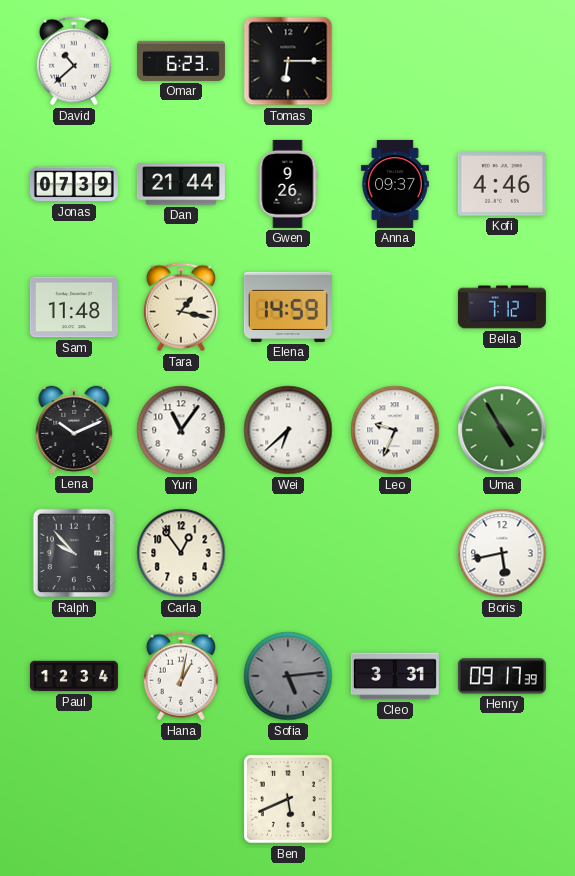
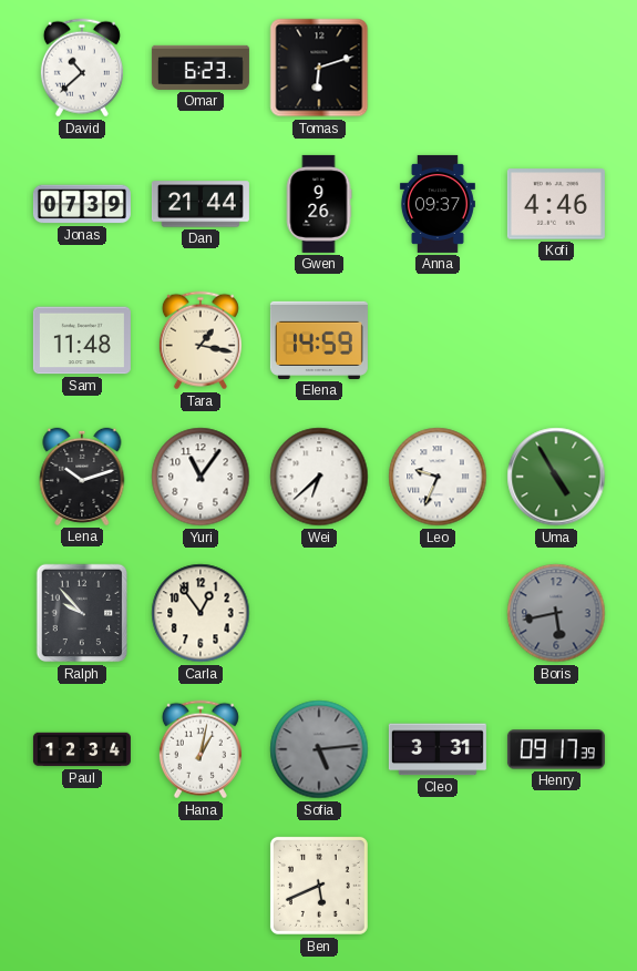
Tomas: 6:15 -> 6:12 (319, 68)
Bella: 7:12 -> none (502, 307)
Lena: 10:11 -> 10:12 (82, 477)
Boris dial: white -> grey (556, 613)
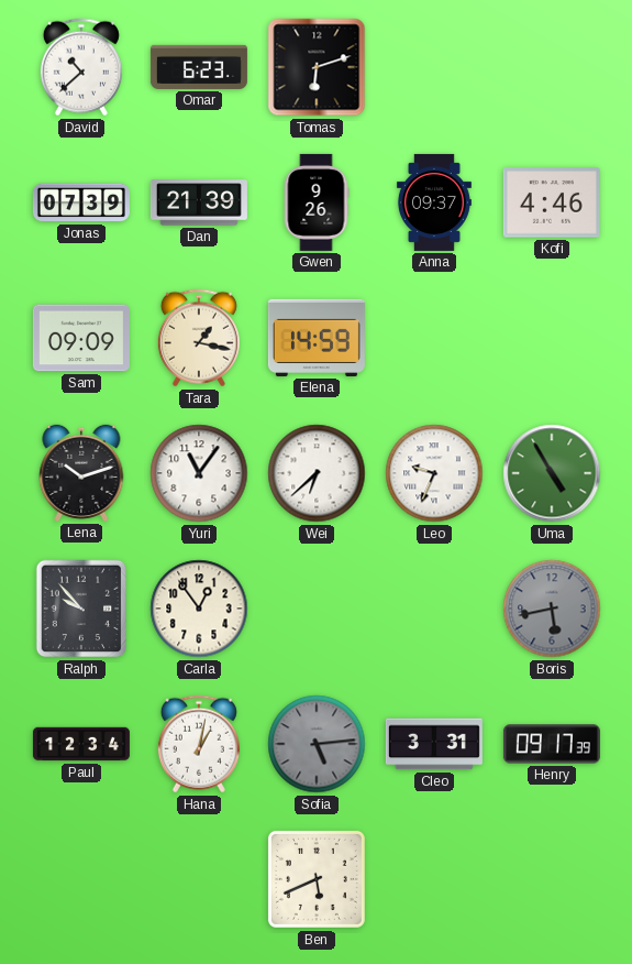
Dan: 21:44 -> 21:39 (199, 202)
Sam: 11:48 -> 09:09 (81, 338)
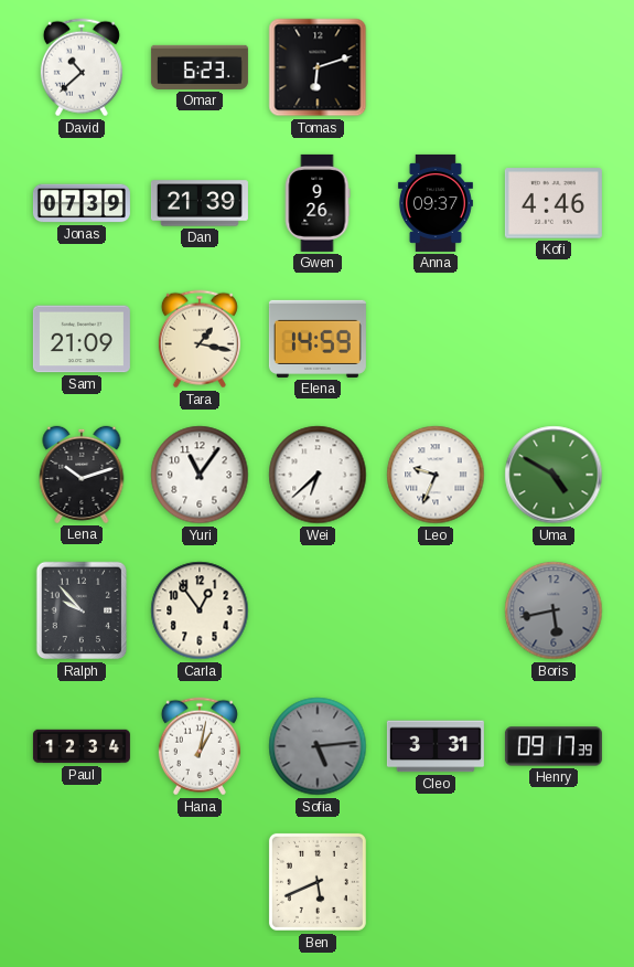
Sam: 09:09 -> 21:09 (82, 339)
Uma: 4:55 -> 4:50 (554, 475)
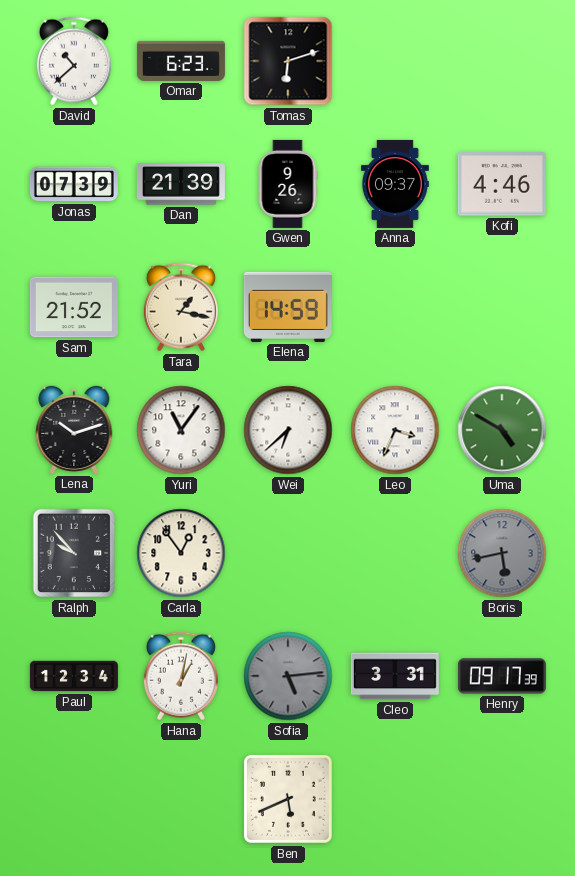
Sam: 21:09 -> 21:52 (74, 307)
Leo: 9:34 -> 3:34 (395, 430)
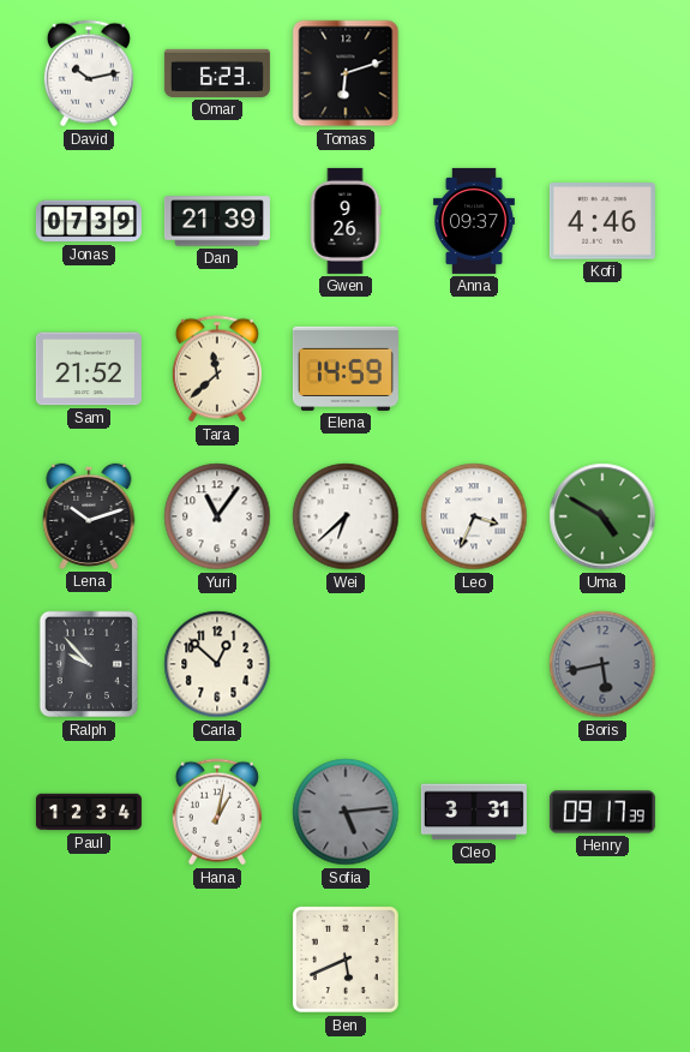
David: 10:38 -> 10:13 (89, 73)
Tara: 1:17 -> 11:38 (217, 369)
Carla: 12:54 -> 12:52 (217, 664)
